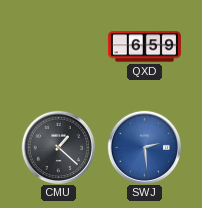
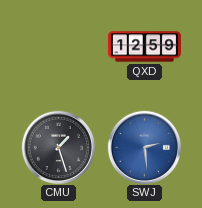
QXD: 6:59 -> 12:59 (144, 47)
CMU: 1:22 -> 1:27 (58, 147)
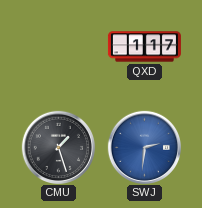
QXD: 12:59 -> 1:17 (144, 47)
SWJ: 2:29 -> 2:31 (144, 147)
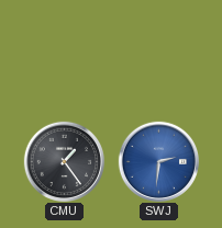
QXD: 1:17 -> none (144, 47)
CMU: 1:27 -> 1:24 (64, 161)
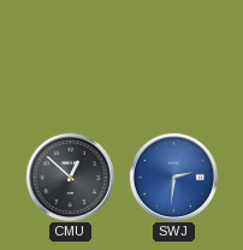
CMU: 1:24 -> 12:52 (70, 177)
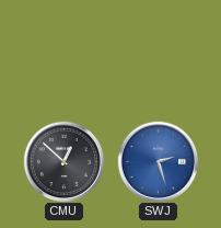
SWJ: 2:31 -> 2:27 (158, 161)
